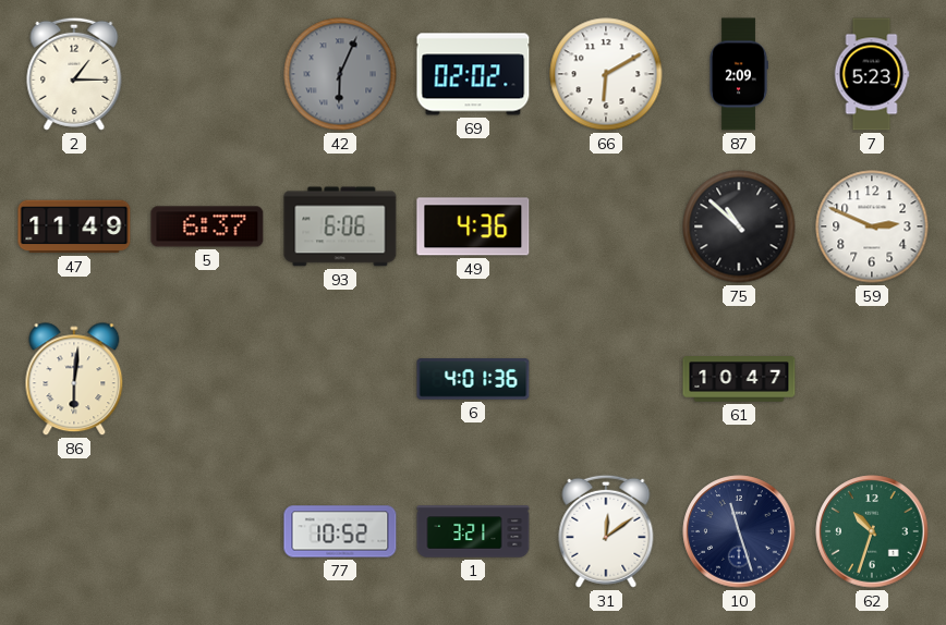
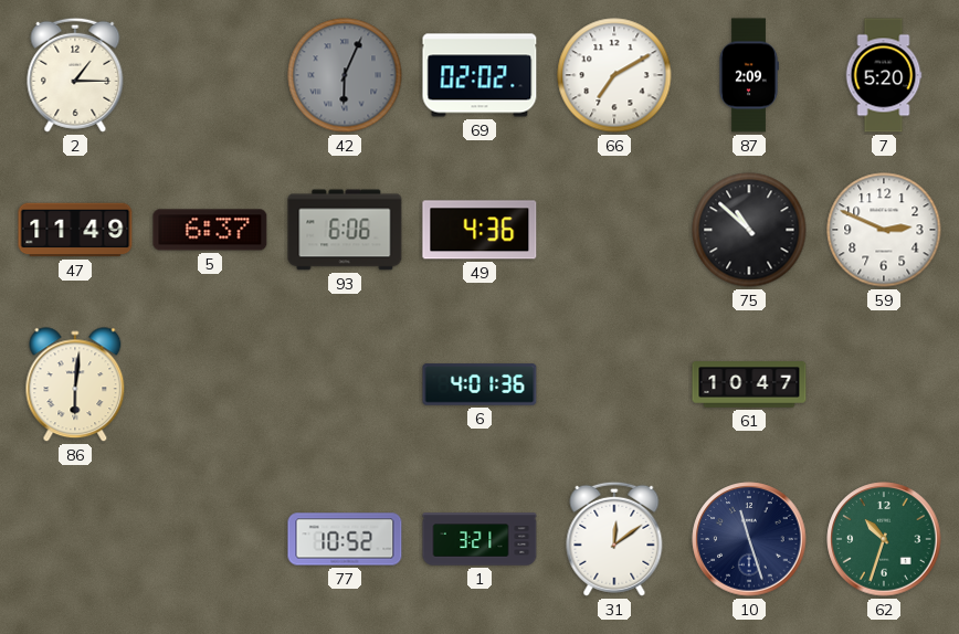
66: 6:10 -> 7:10 (614, 75)
7: 5:23 -> 5:20 (884, 75)
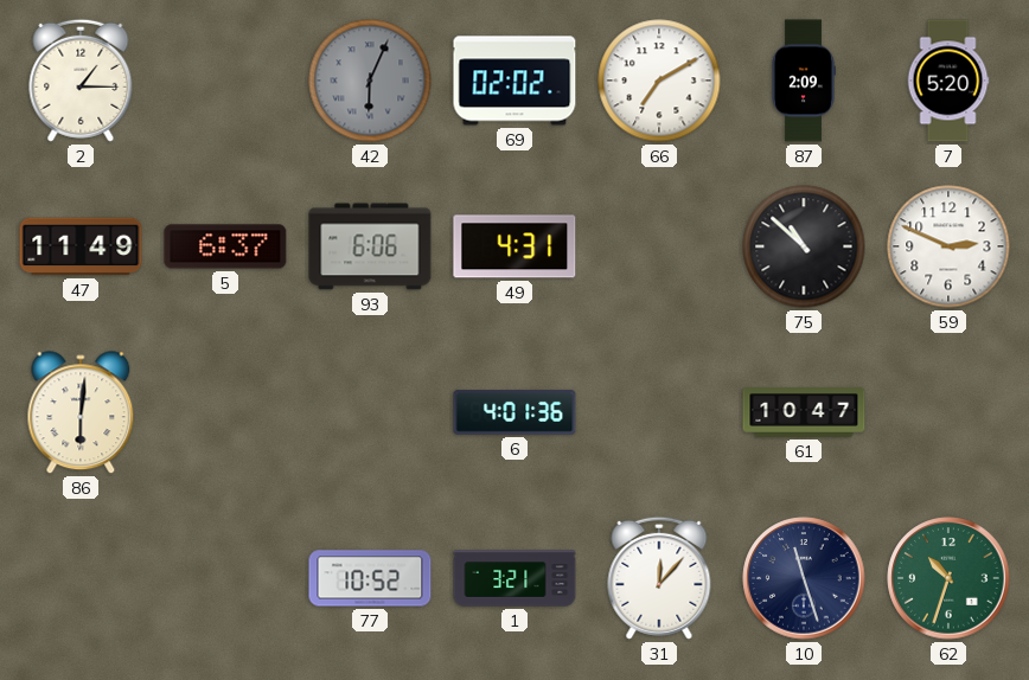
49: 4:36 -> 4:31 (514, 246)
31: 12:09 -> 12:07 (659, 578)
